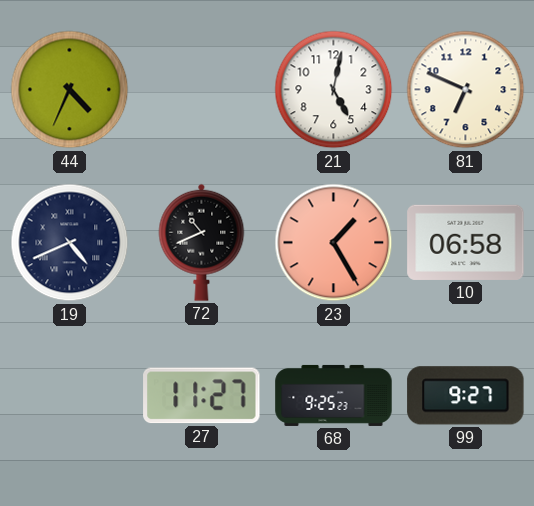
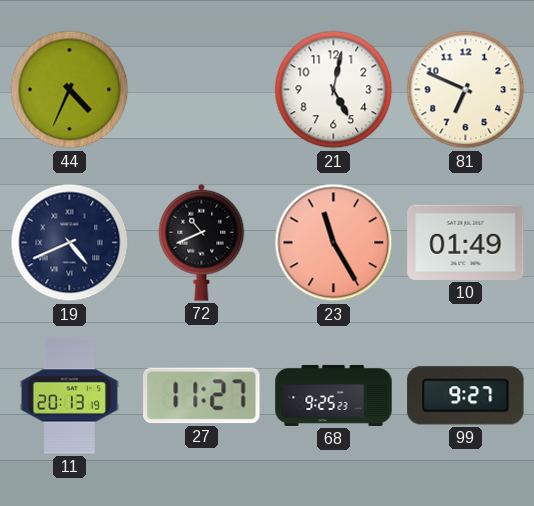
23: 1:25 -> 11:25 (334, 243)
10: 06:58 -> 01:49 (466, 242)
11: none -> 20:13 (69, 396)
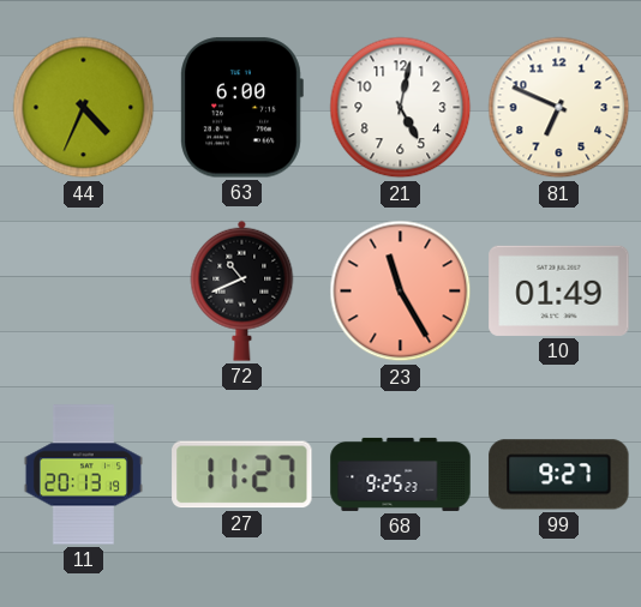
63: none -> 6:00 (241, 108)
19: 4:41 -> none (70, 243)
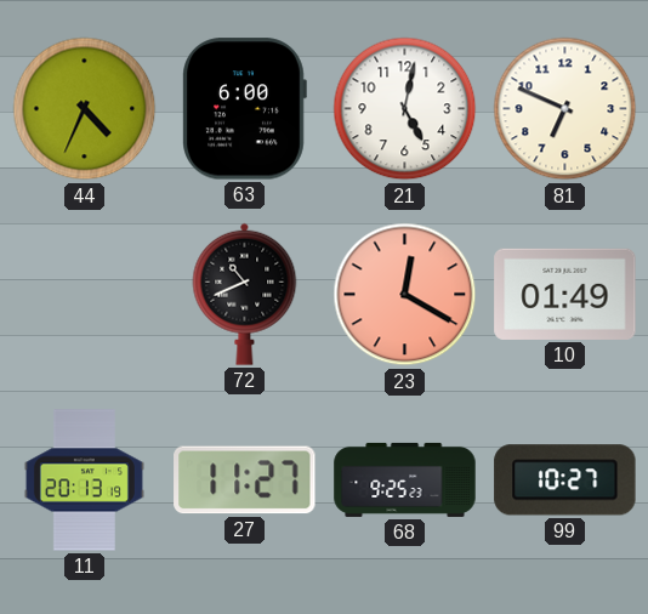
23: 11:25 -> 12:20 (405, 295)
99: 9:27 -> 10:27 (565, 481)
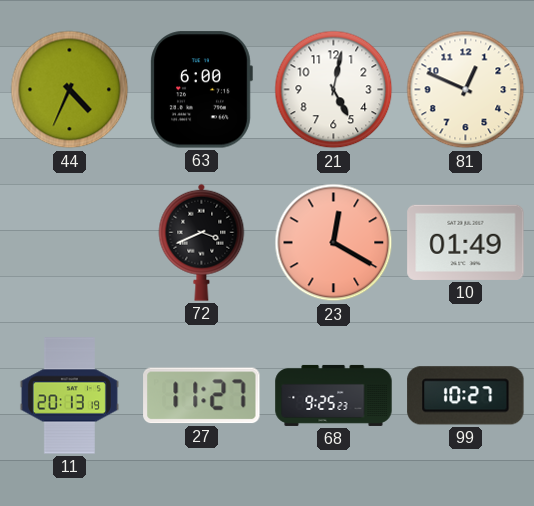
81: 6:49 -> 12:49 (466, 90)
72: 10:41 -> 3:41 (202, 242)
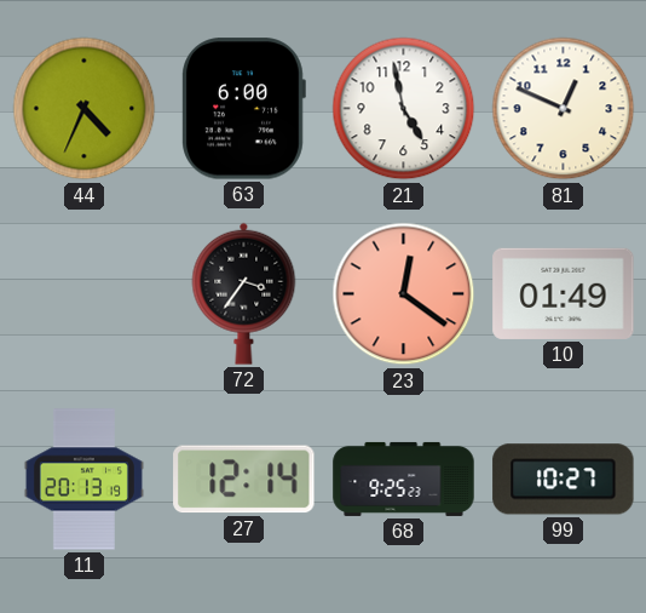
21: 5:02 -> 4:58 (404, 109)
72: 3:41 -> 3:36 (244, 293)
23: 12:20 -> 12:21 (404, 294)
27: 11:27 -> 12:14 (244, 480)
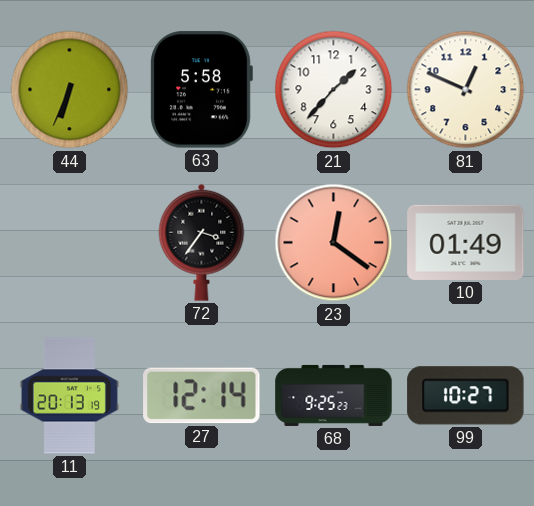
44: 4:34 -> 6:34 (70, 90)
63: 6:00 -> 5:58 (201, 90)
21: 4:58 -> 1:37 (334, 90)
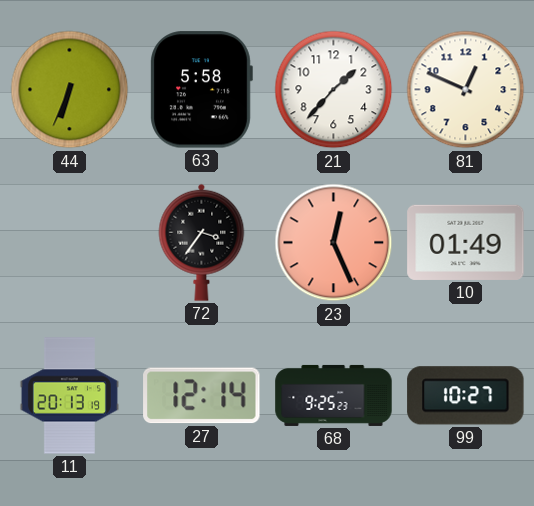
23: 12:21 -> 12:26 (334, 243)
